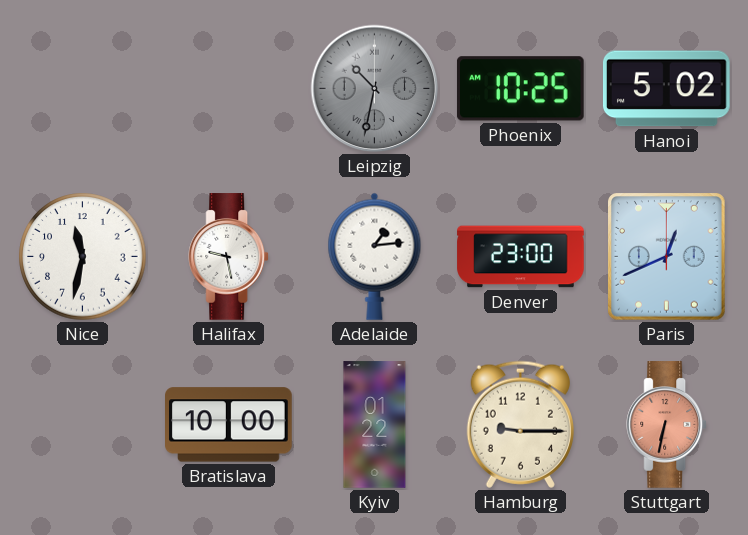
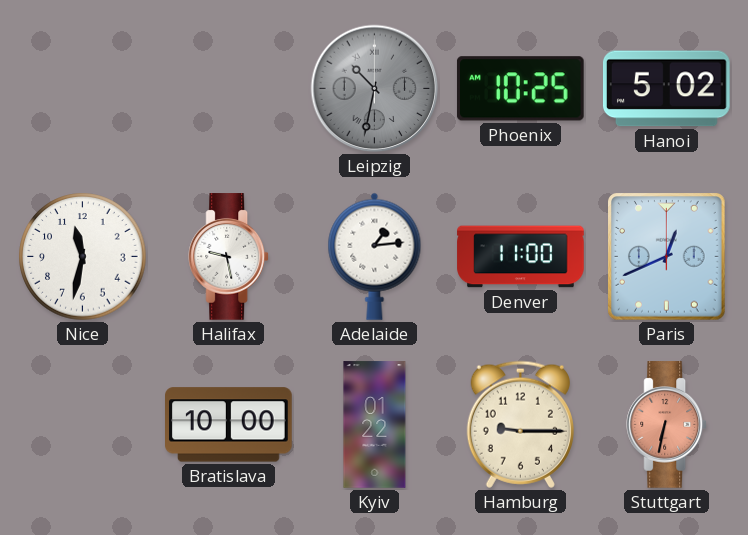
Denver: 23:00 -> 11:00 (521, 257)
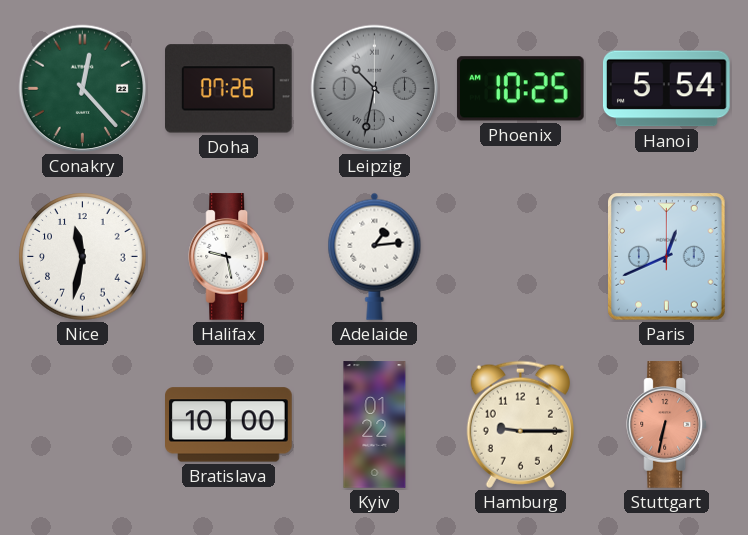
Conakry: none -> 12:23 (83, 89)
Doha: none -> 07:26 (229, 89)
Hanoi: 5:02 -> 5:54 (667, 89)
Denver: 11:00 -> none (521, 257)
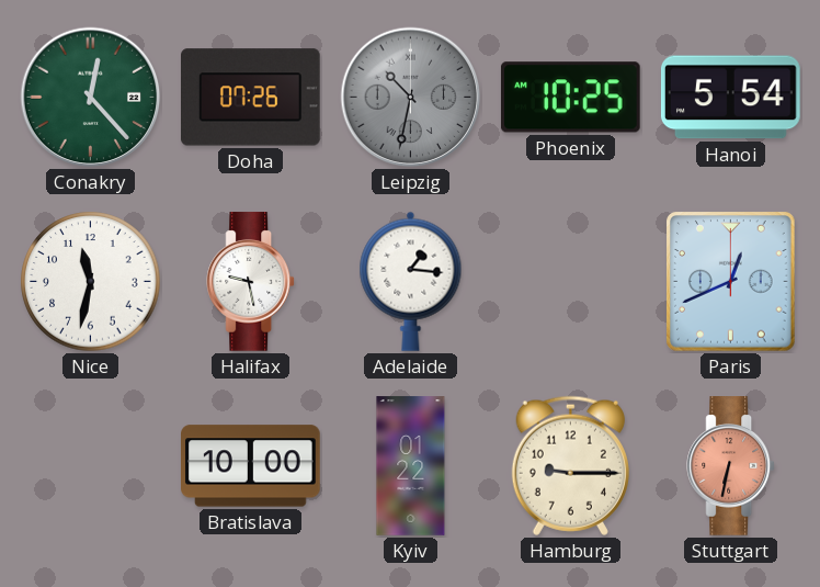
Adelaide: 1:14 -> 1:16 (411, 281)
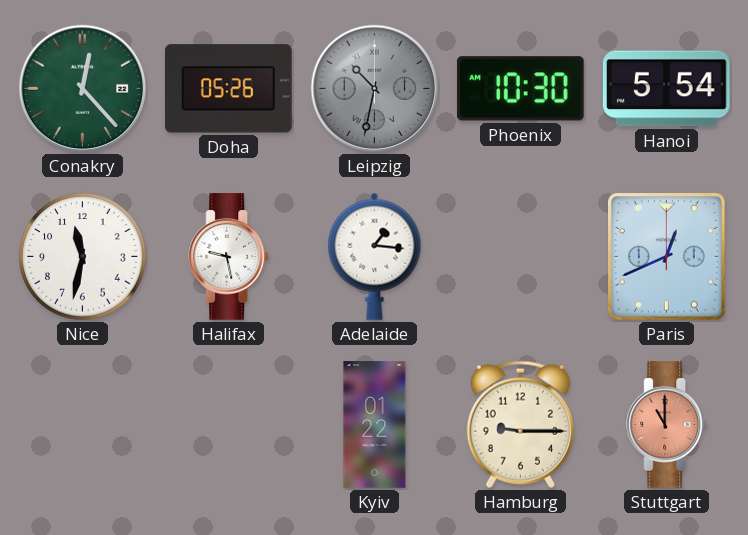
Doha: 07:26 -> 05:26 (229, 89)
Phoenix: 10:25 -> 10:30 (520, 89)
Bratislava: 10:00 -> none (251, 466)
Stuttgart: 6:32 -> 11:00 (667, 425)
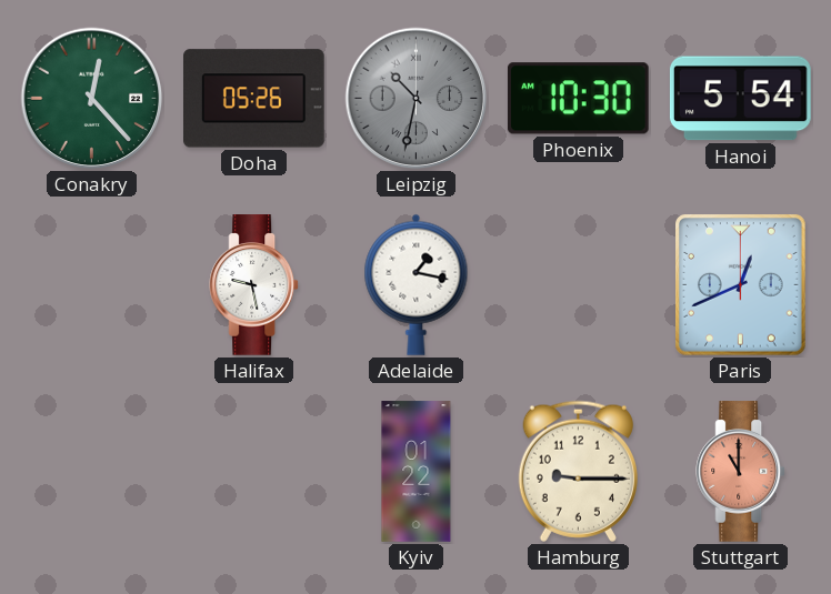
Nice: 11:32 -> none (83, 257)
Adelaide: 1:16 -> 1:17 (417, 284)
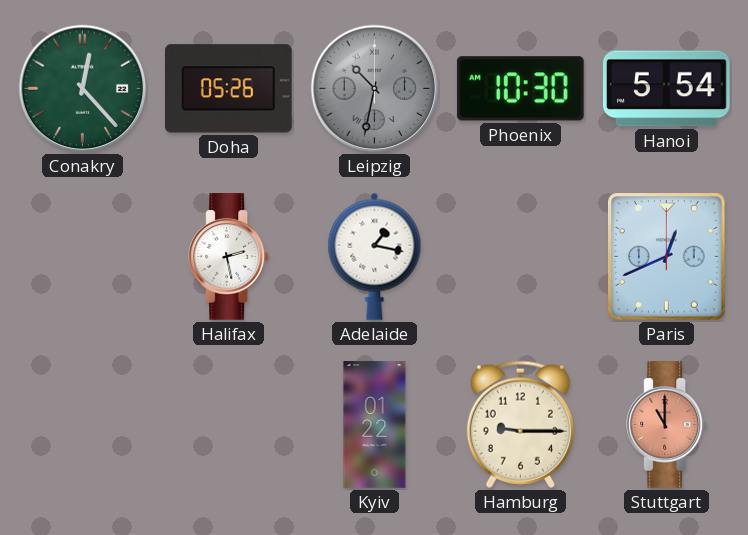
Halifax: 9:28 -> 2:28 (229, 257)
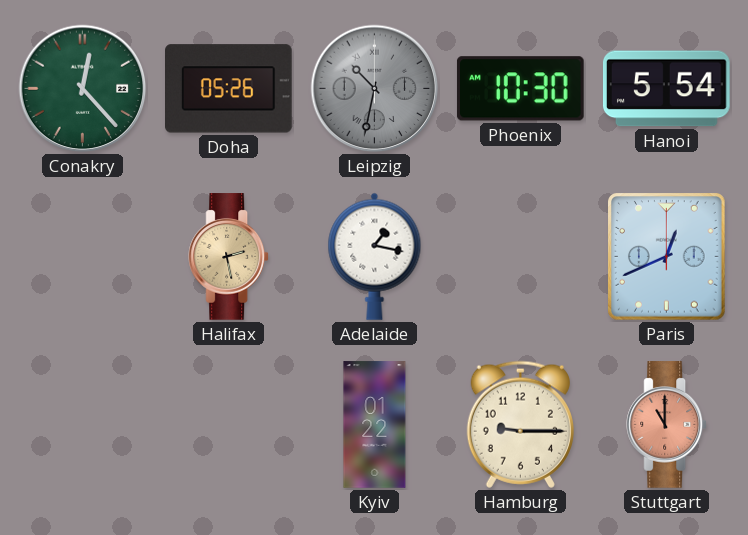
Halifax dial: white -> champagne (229, 257)
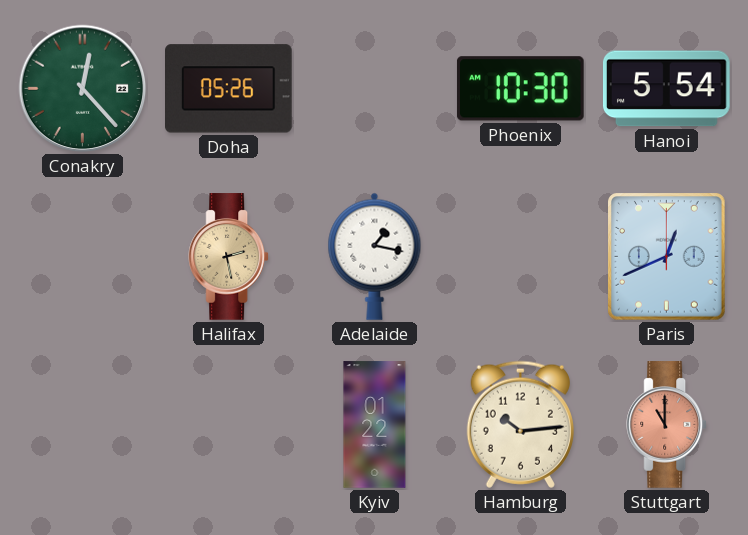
Leipzig: 10:32 -> none (375, 89)
Hamburg: 9:15 -> 10:14 (520, 424)
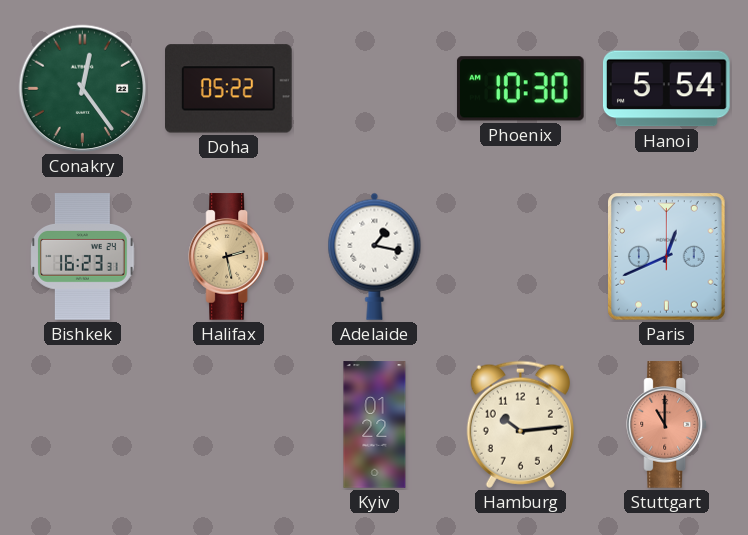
Conakry: 12:23 -> 12:24 (83, 89)
Doha: 05:26 -> 05:22 (229, 89)
Bishkek: none -> 16:23 (83, 257)
